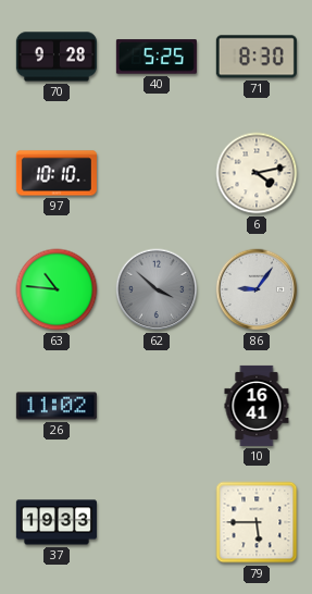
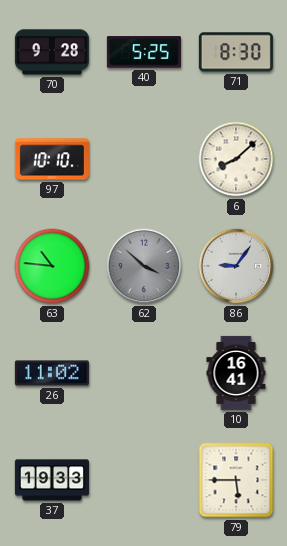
6: 4:13 -> 8:08 (236, 159)
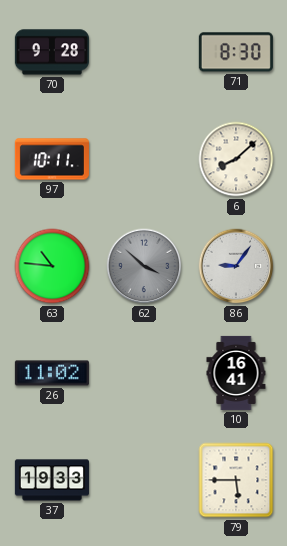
40: 5:25 -> none (144, 52)
97: 10:10 -> 10:11 (52, 159)
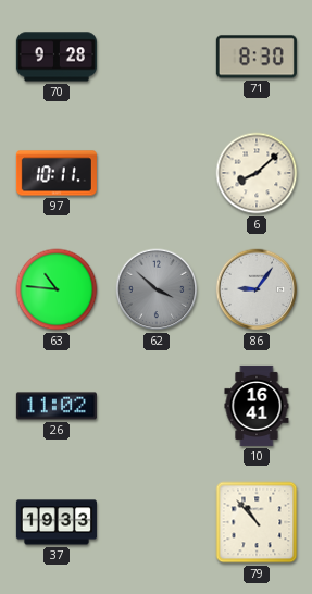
79: 5:45 -> 10:53 (257, 522)
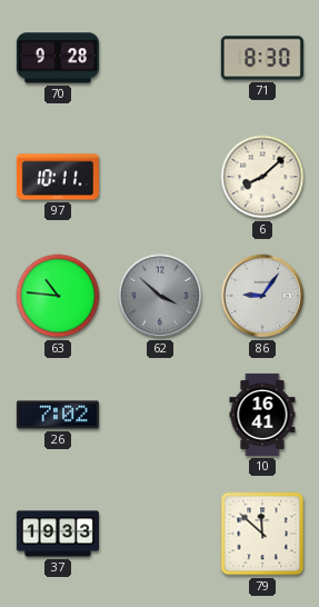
26: 11:02 -> 7:02 (58, 415)
79: 10:53 -> 11:52 (262, 534)
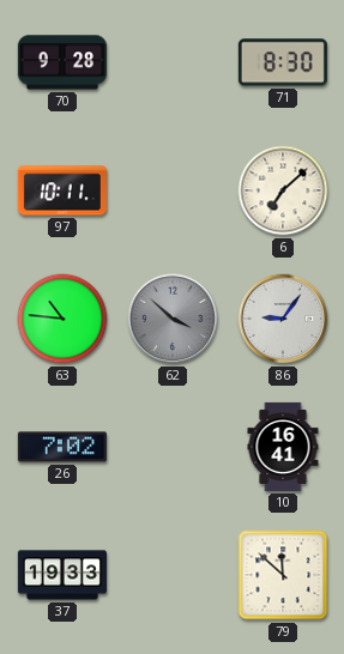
6: 8:08 -> 7:08 (283, 190)
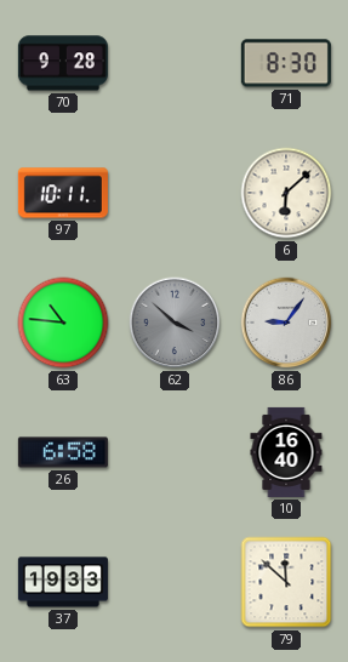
6: 7:08 -> 6:08 (286, 193)
26: 7:02 -> 6:58 (63, 452)
10: 16:41 -> 16:40 (286, 452)
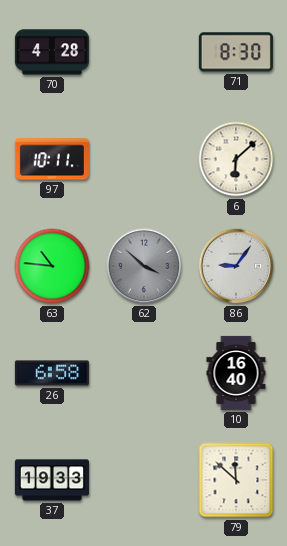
70: 9:28 -> 4:28 (52, 52)
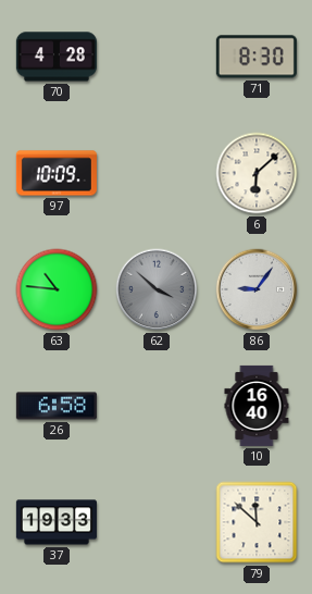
97: 10:11 -> 10:09 (57, 173)
